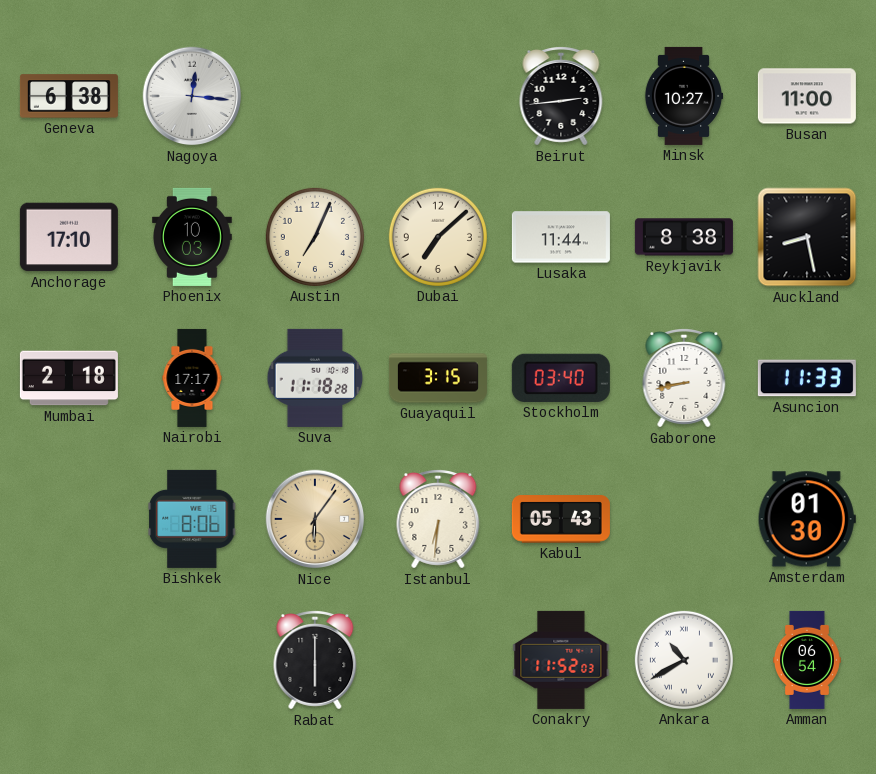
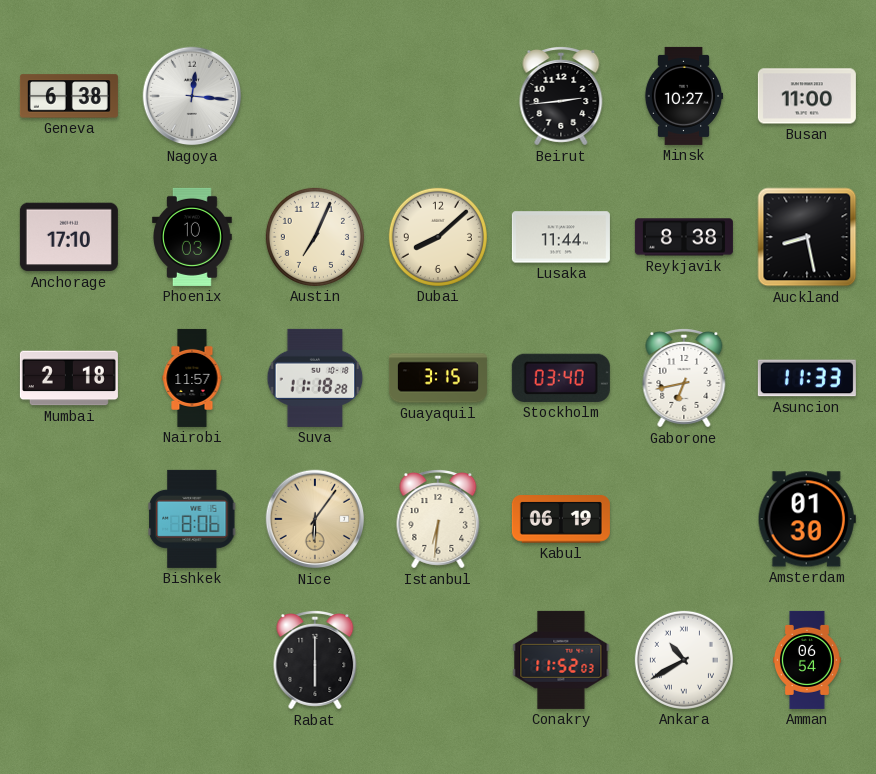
Dubai: 7:08 -> 8:08 (438, 237)
Nairobi: 17:17 -> 11:57 (192, 378)
Gaborone: 8:43 -> 6:43 (684, 379)
Kabul: 05:43 -> 06:19 (561, 519)
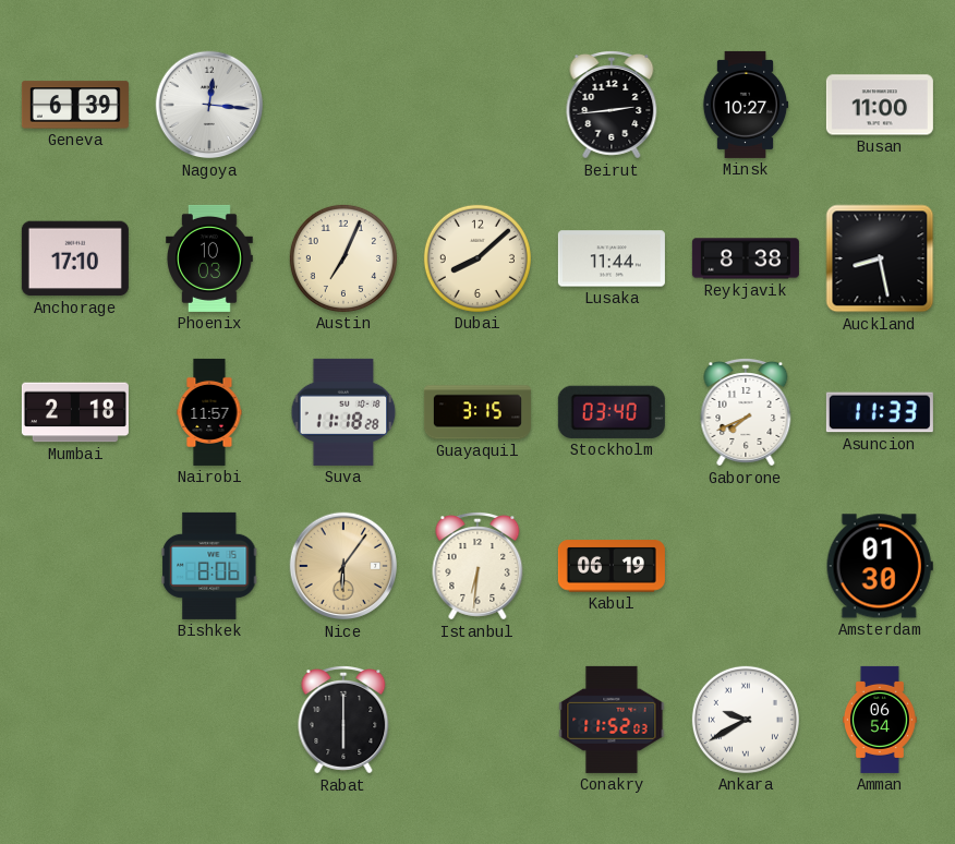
Geneva: 6:38 -> 6:39 (75, 105)
Gaborone: 6:43 -> 7:41 (746, 413)
Ankara: 10:40 -> 9:40 (746, 720)
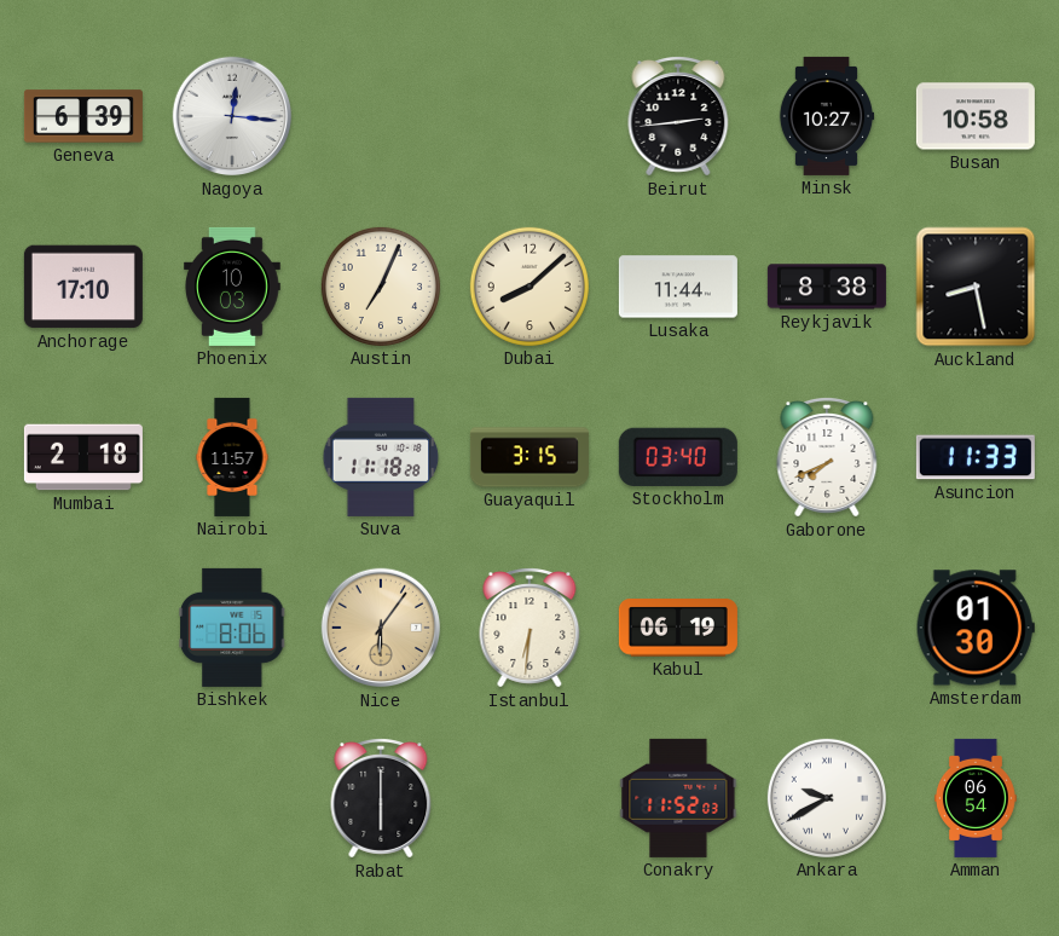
Busan: 11:00 -> 10:58 (976, 116)
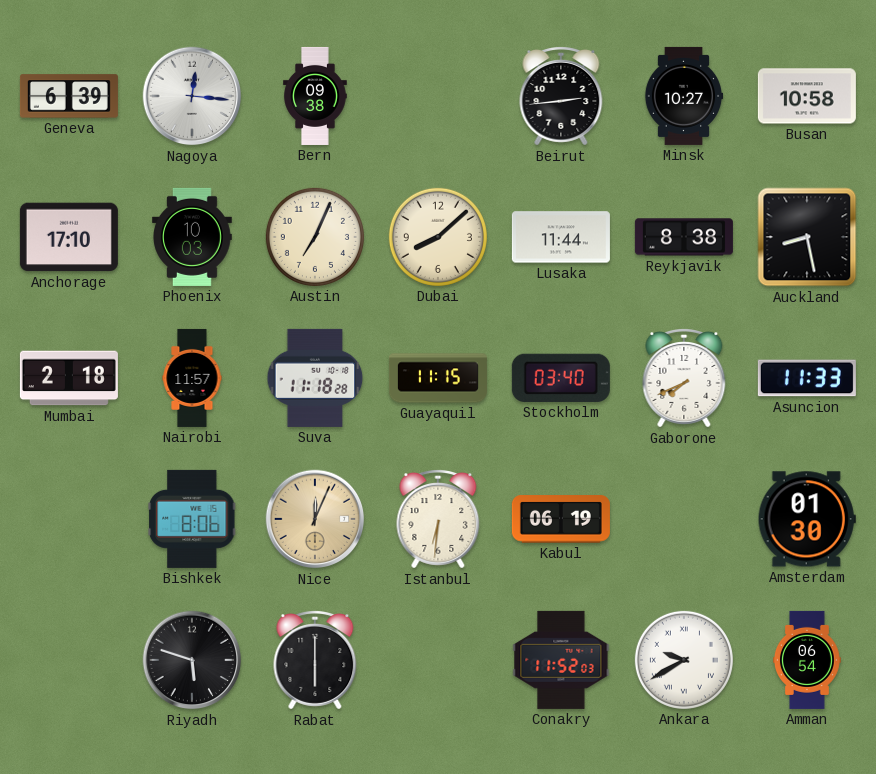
Bern: none -> 09:38 (315, 96)
Guayaquil: 3:15 -> 11:15 (438, 378)
Nice: 6:06 -> 12:04 (315, 519)
Riyadh: none -> 5:48 (192, 660)
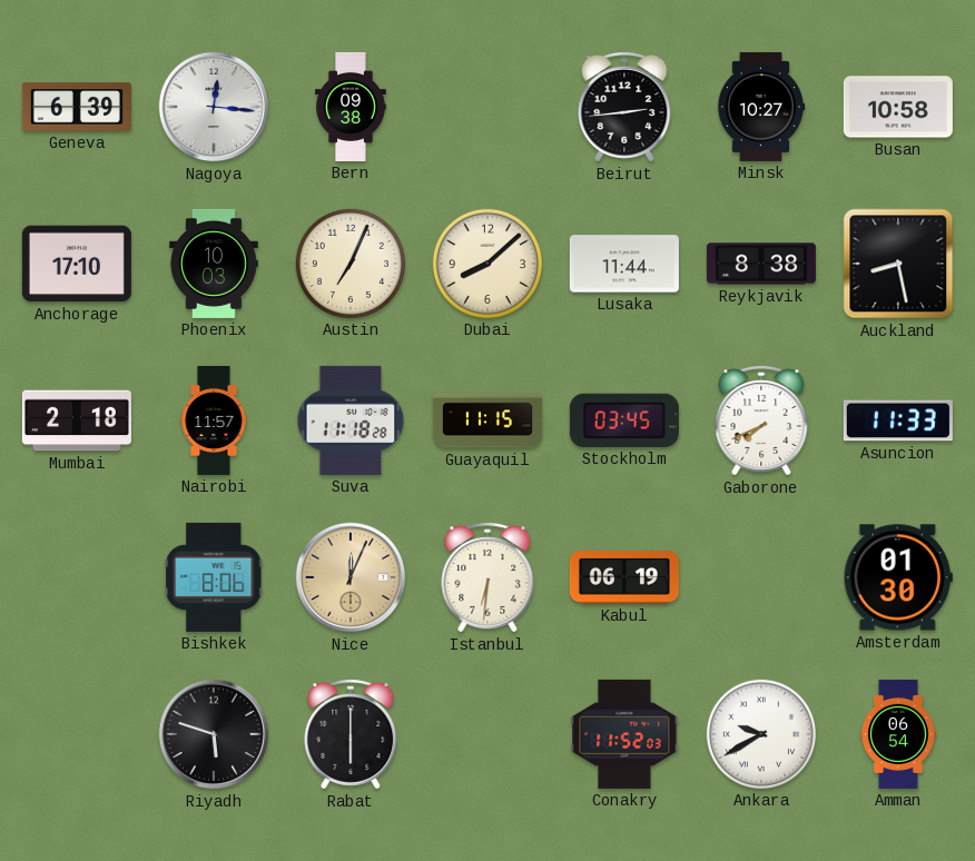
Stockholm: 03:40 -> 03:45 (624, 420)
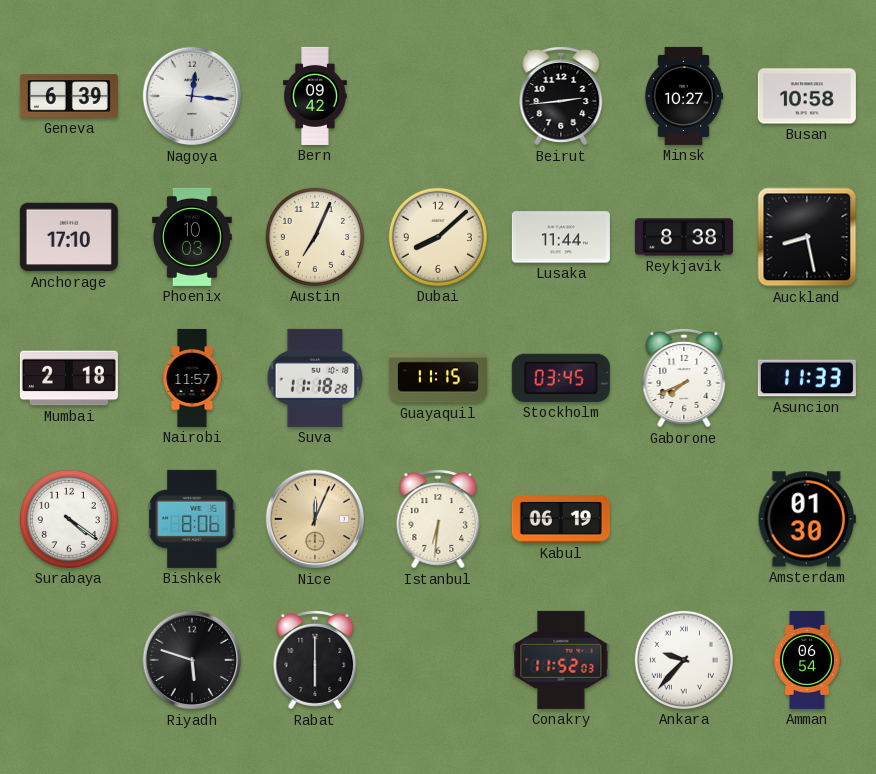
Bern: 09:38 -> 09:42 (315, 96)
Surabaya: none -> 4:21 (69, 519)
Ankara: 9:40 -> 9:37 (684, 660)
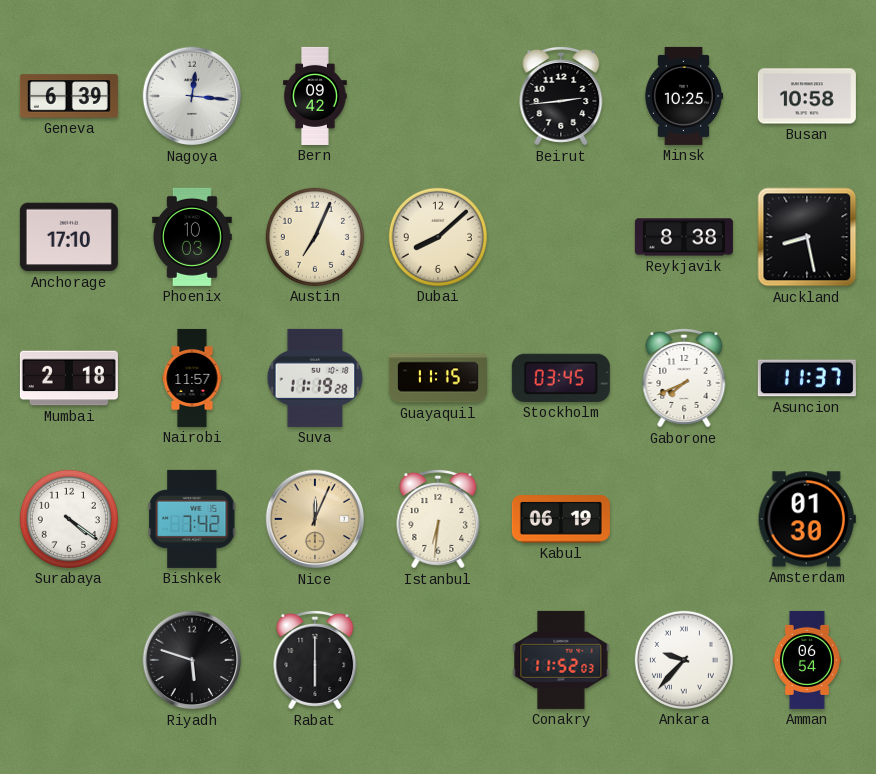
Minsk: 10:27 -> 10:25 (684, 96)
Lusaka: 11:44 -> none (561, 237)
Suva: 11:18 -> 11:19 (315, 378)
Asuncion: 11:33 -> 11:37 (807, 378)
Bishkek: 8:06 -> 7:42 (192, 519)
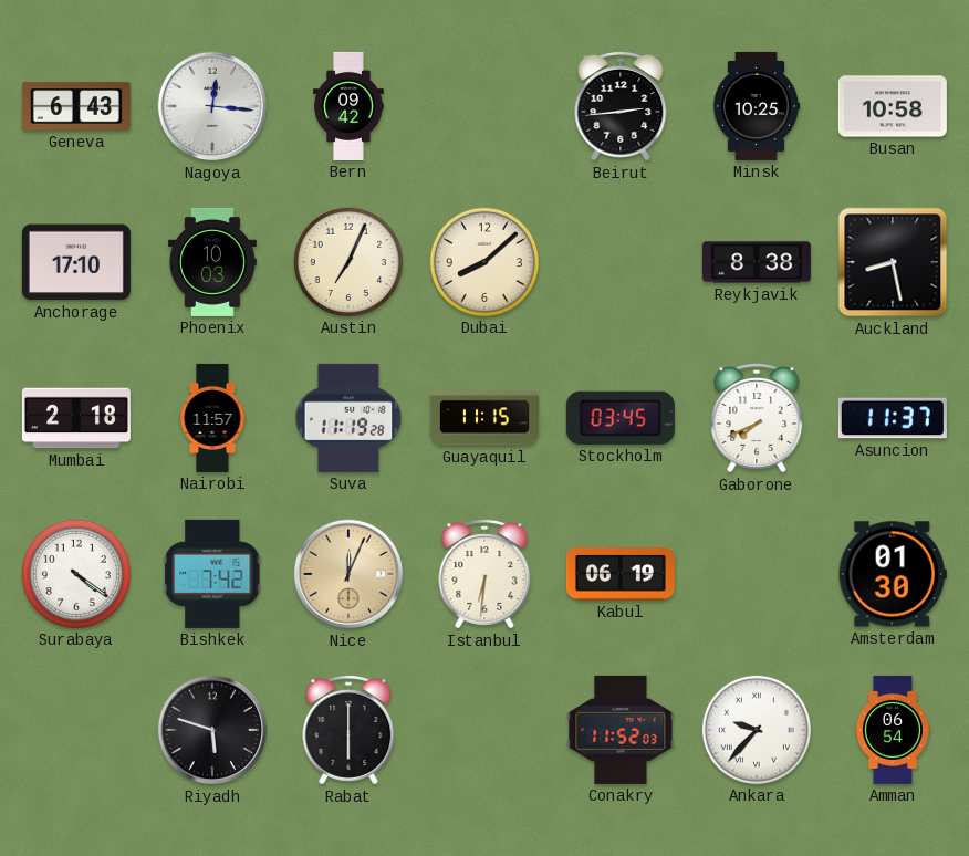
Geneva: 6:39 -> 6:43 (76, 106)
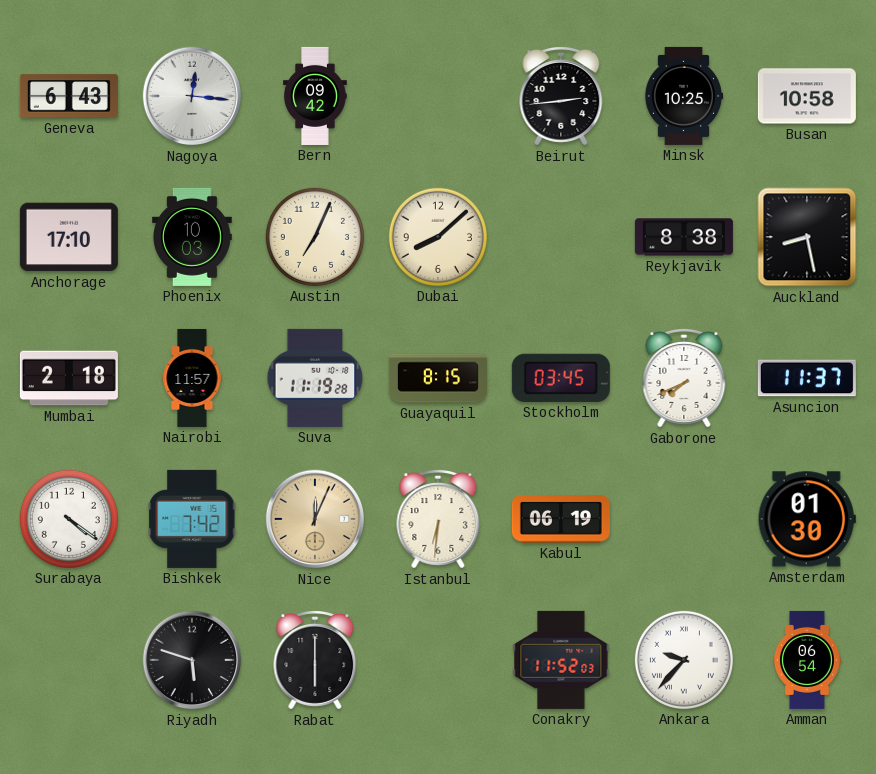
Guayaquil: 11:15 -> 8:15 (438, 378)
